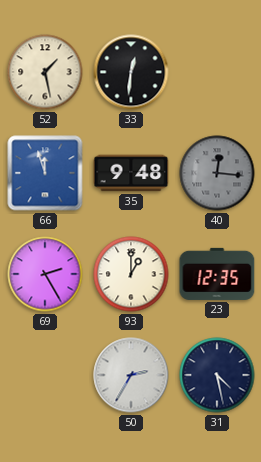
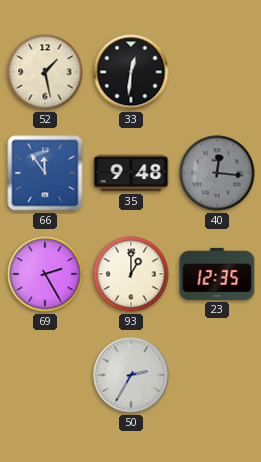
66: 11:57 -> 11:54 (45, 173)
31: 4:28 -> none (217, 375)
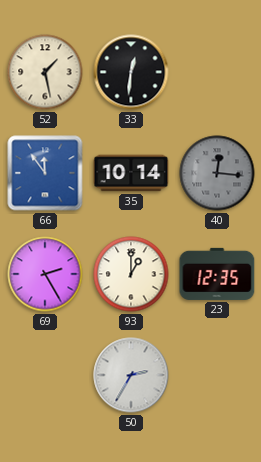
35: 9:48 -> 10:14 (131, 173)
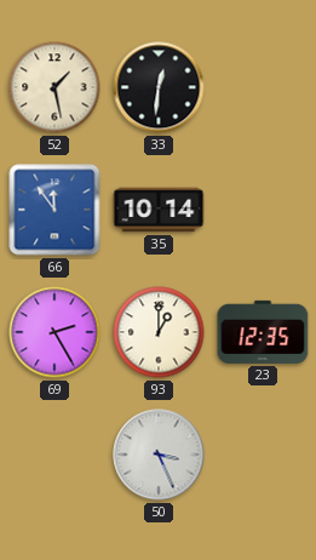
40: 12:16 -> none (217, 173)
50: 2:35 -> 3:26 (159, 455)
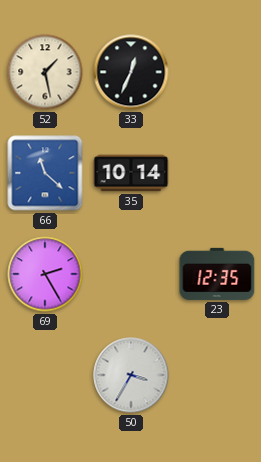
33: 12:31 -> 12:34 (131, 72)
66: 11:54 -> 11:22 (45, 173)
93: 1:00 -> none (159, 332)
50: 3:26 -> 3:35 (131, 375)
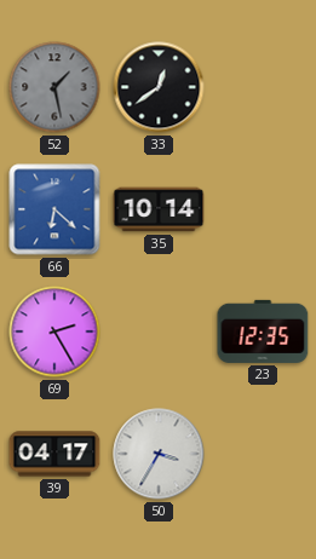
52 dial: cream -> grey (54, 87)
33: 12:34 -> 12:39 (159, 87)
66: 11:22 -> 6:22 (54, 209)
39: none -> 04:17 (54, 454)
